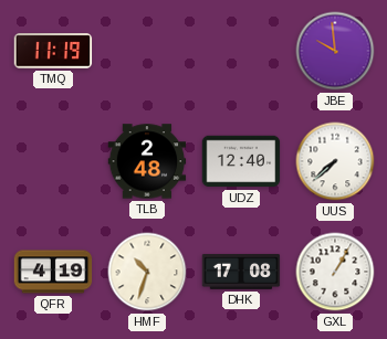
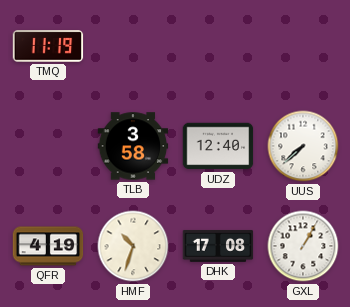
JBE: 9:59 -> none (335, 51)
TLB: 2:48 -> 3:58 (133, 146)
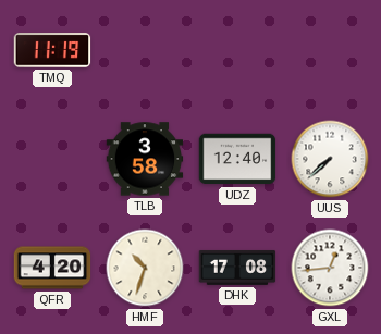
QFR: 4:19 -> 4:20 (52, 268)
GXL: 1:05 -> 12:44 (330, 268)
